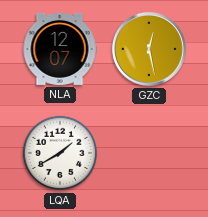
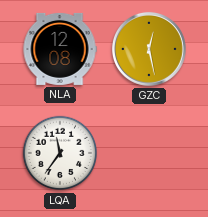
NLA: 12:07 -> 12:08 (60, 49)
LQA: 1:40 -> 11:36 (60, 153)
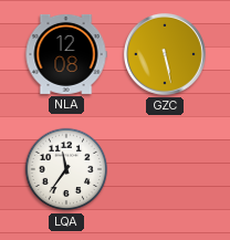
GZC: 12:28 -> 5:28 (165, 54)
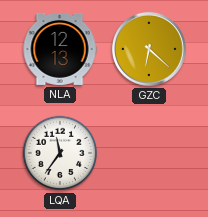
NLA: 12:08 -> 12:13 (60, 49)
GZC: 5:28 -> 6:22 (149, 49)
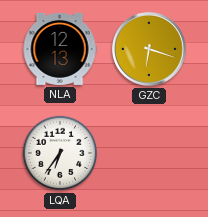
GZC: 6:22 -> 6:18 (149, 49)
LQA: 11:36 -> 6:36 (60, 153)
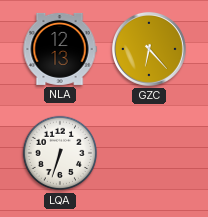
GZC: 6:18 -> 6:23 (149, 49)
LQA: 6:36 -> 6:33 (60, 153)
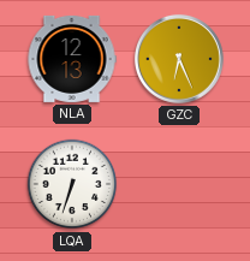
GZC: 6:23 -> 6:26 (179, 59)
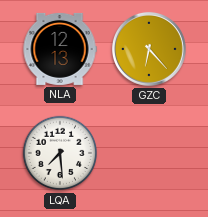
GZC: 6:26 -> 6:23 (149, 49)
LQA: 6:33 -> 7:29 (60, 153)
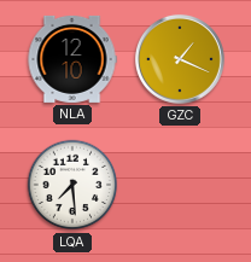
NLA: 12:13 -> 12:10 (72, 59)
GZC: 6:23 -> 1:19 (180, 59)
